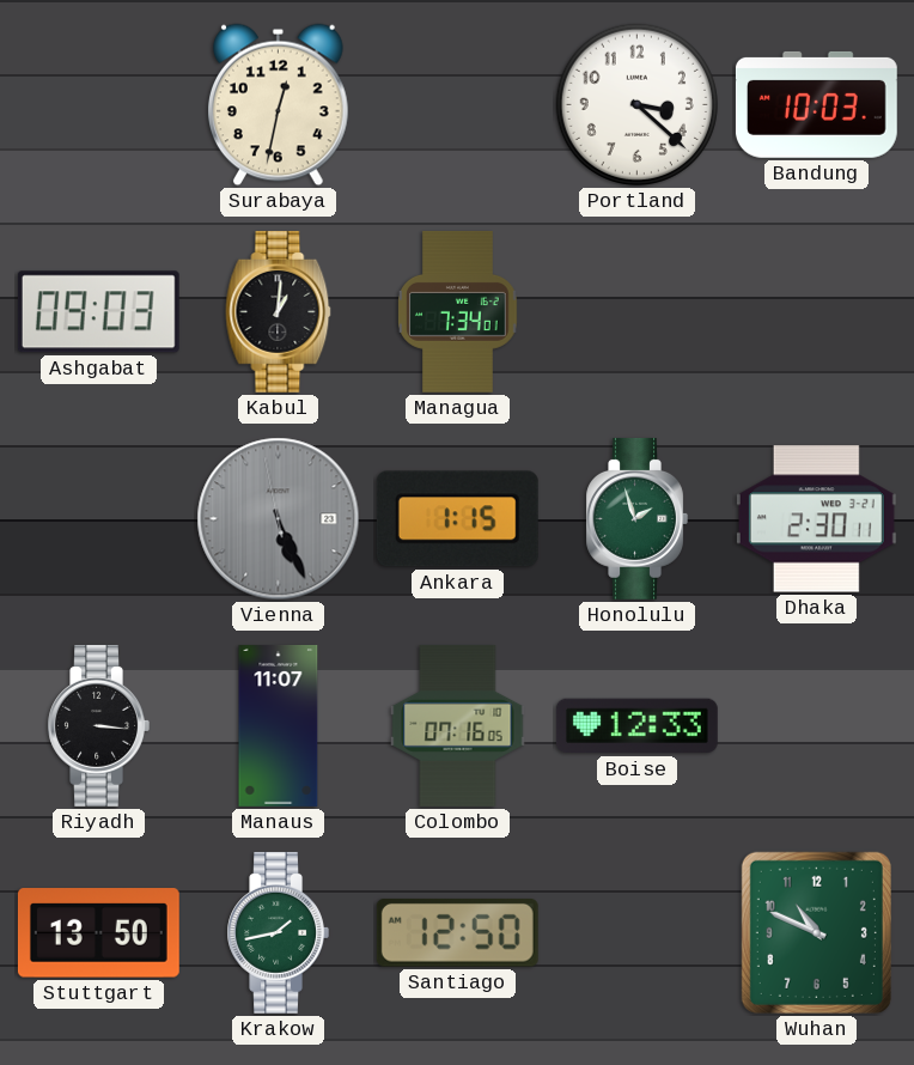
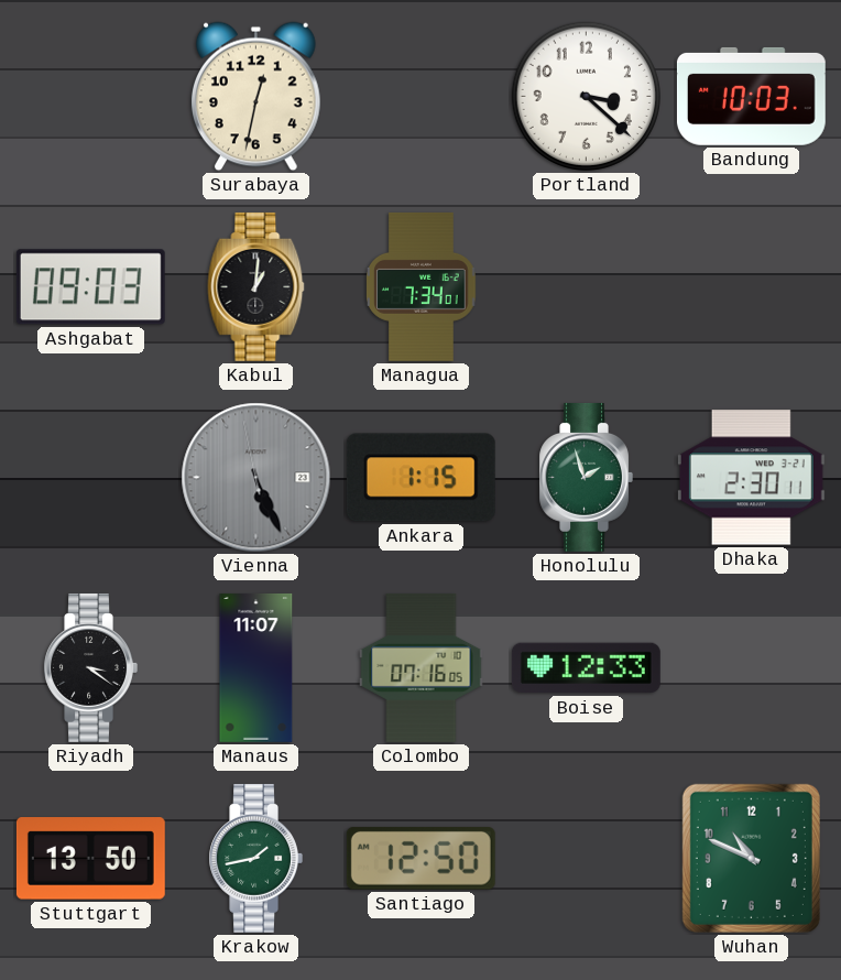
Riyadh: 3:16 -> 3:21 (90, 667)
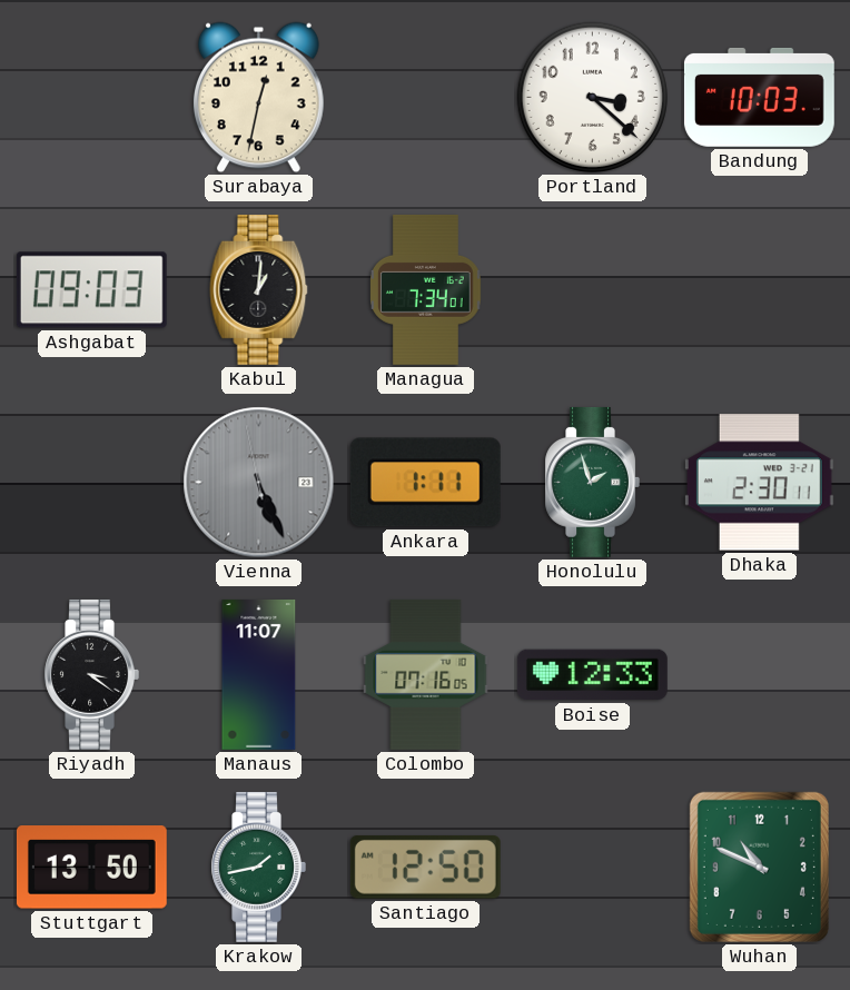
Ankara: 1:15 -> 1:11 (425, 483)
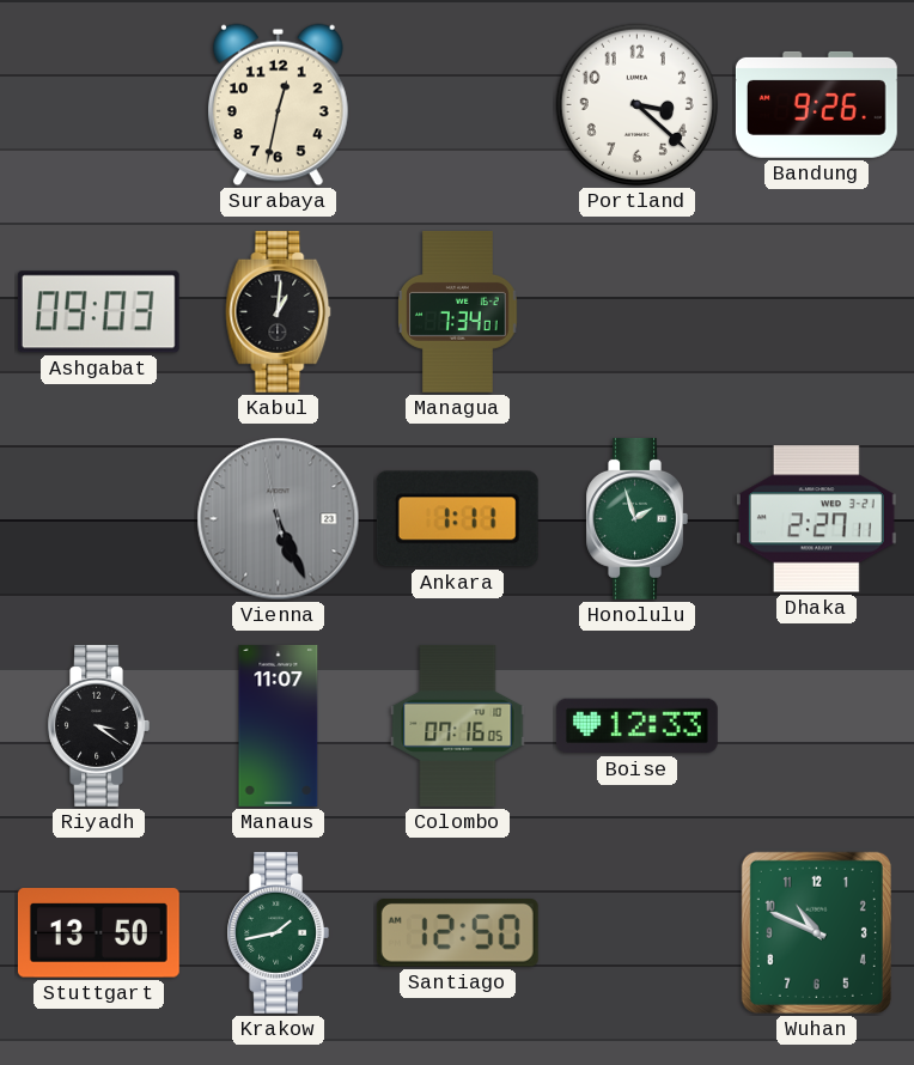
Bandung: 10:03 -> 9:26 (816, 104)
Dhaka: 2:30 -> 2:27 (816, 519)
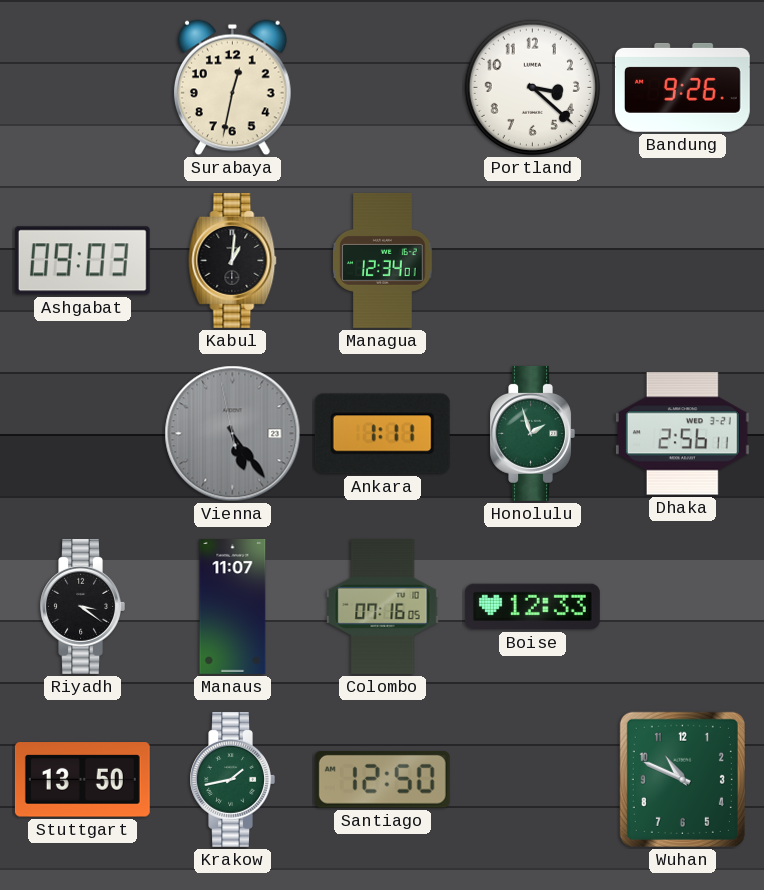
Managua: 7:34 -> 12:34 (383, 260)
Vienna: 5:25 -> 5:23 (233, 434)
Dhaka: 2:27 -> 2:56 (682, 434)
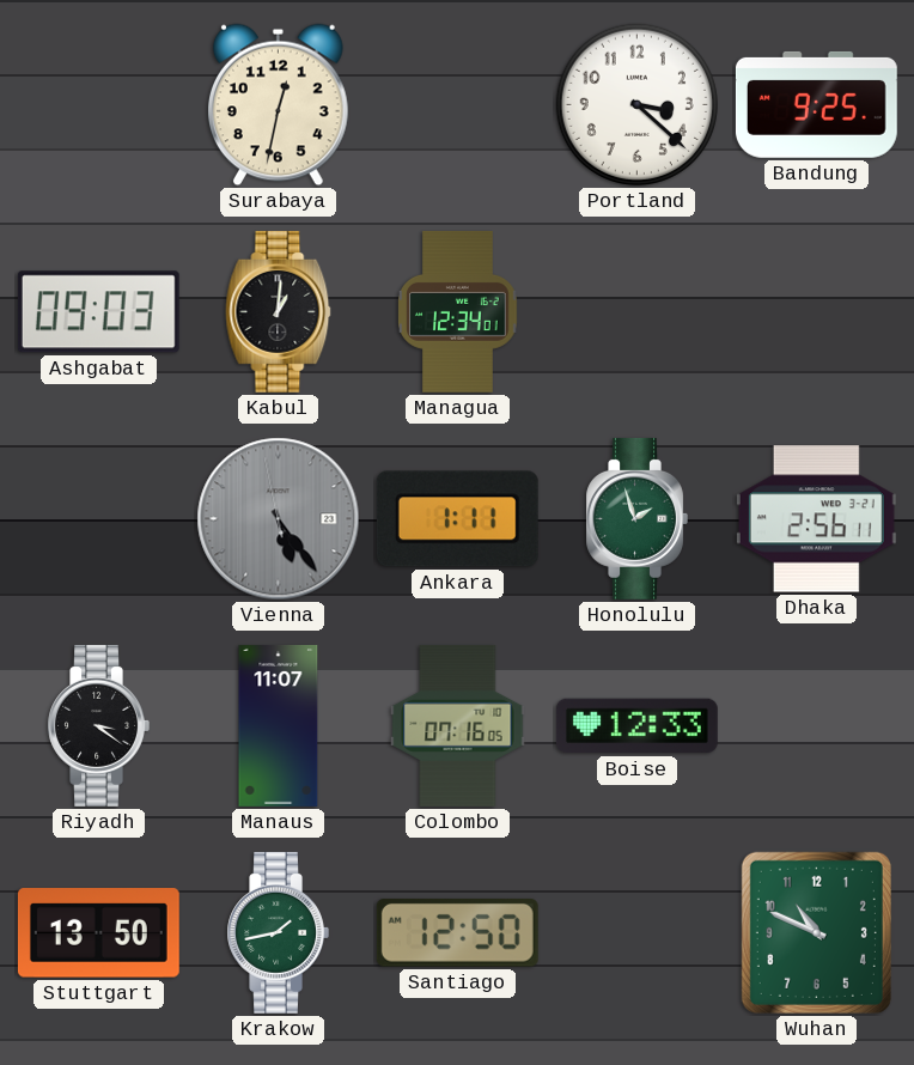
Bandung: 9:26 -> 9:25 (816, 104)
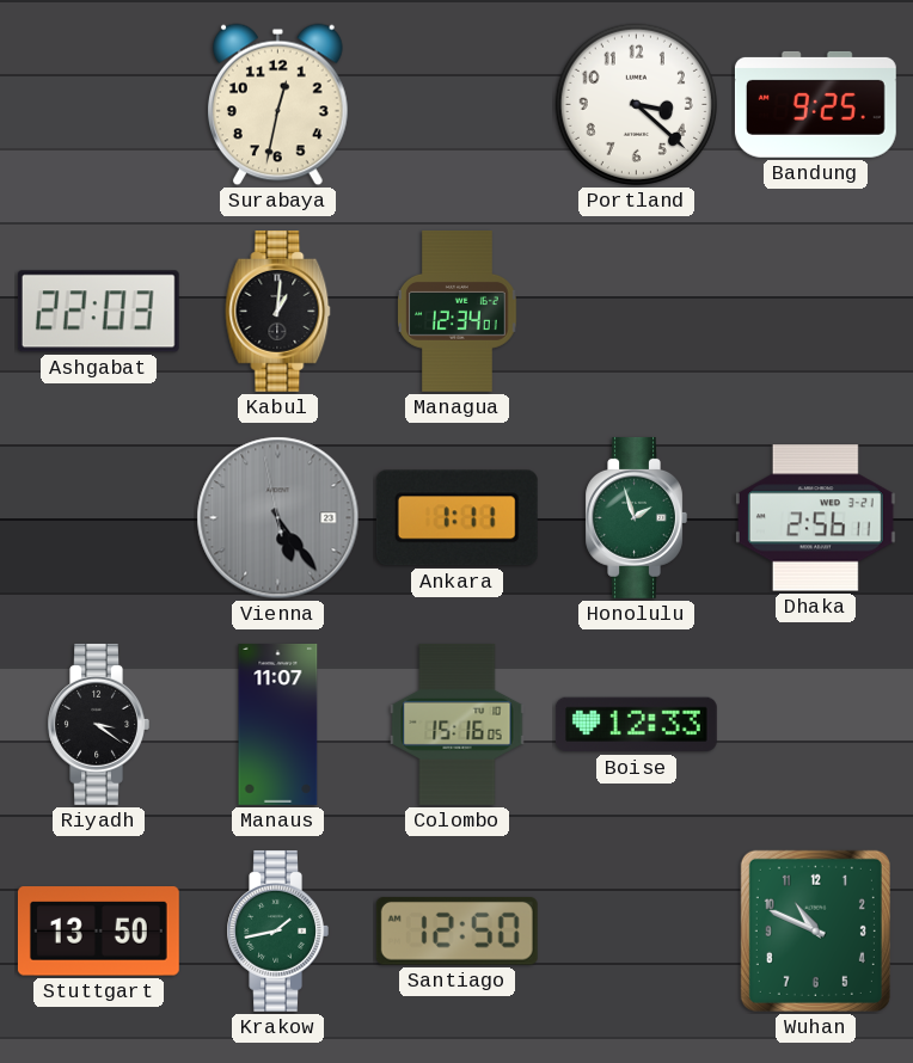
Ashgabat: 09:03 -> 22:03 (98, 312)
Colombo: 07:16 -> 15:16 (458, 724)
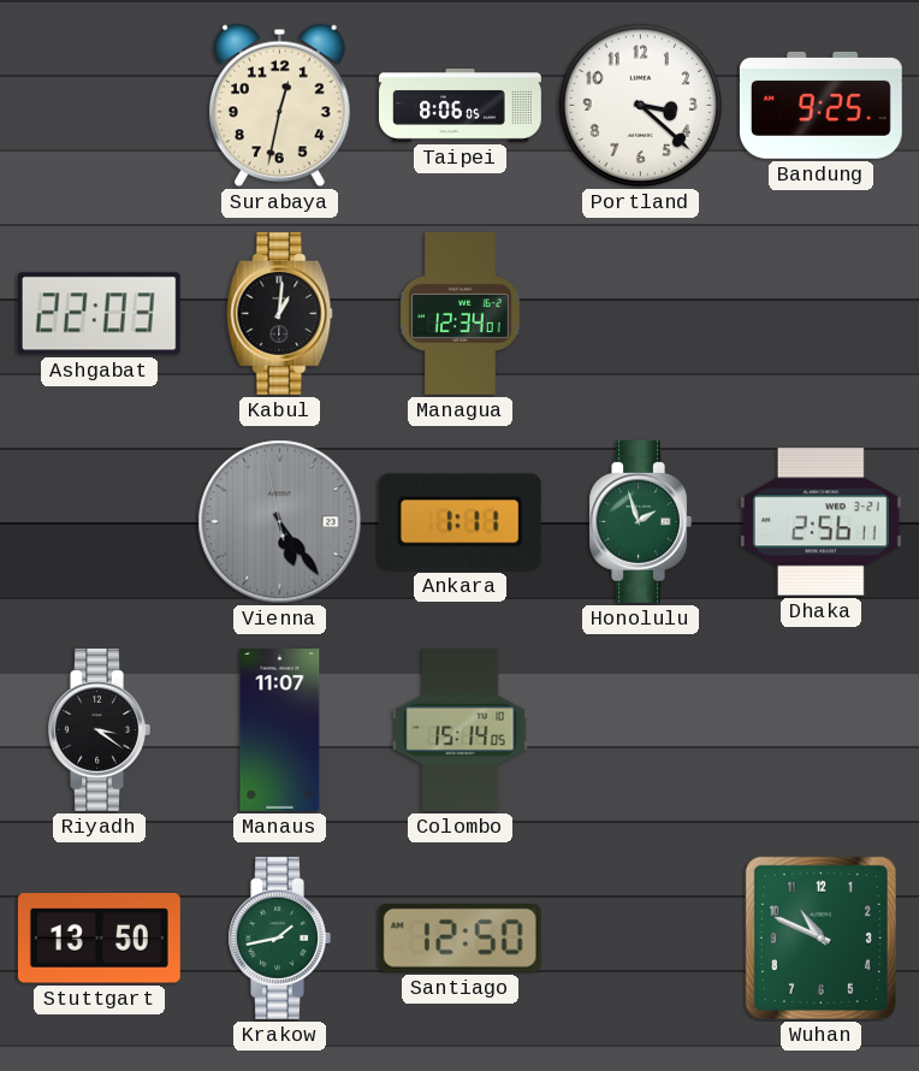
Taipei: none -> 8:06 (461, 106)
Colombo: 15:16 -> 15:14 (461, 729)
Boise: 12:33 -> none (636, 725)
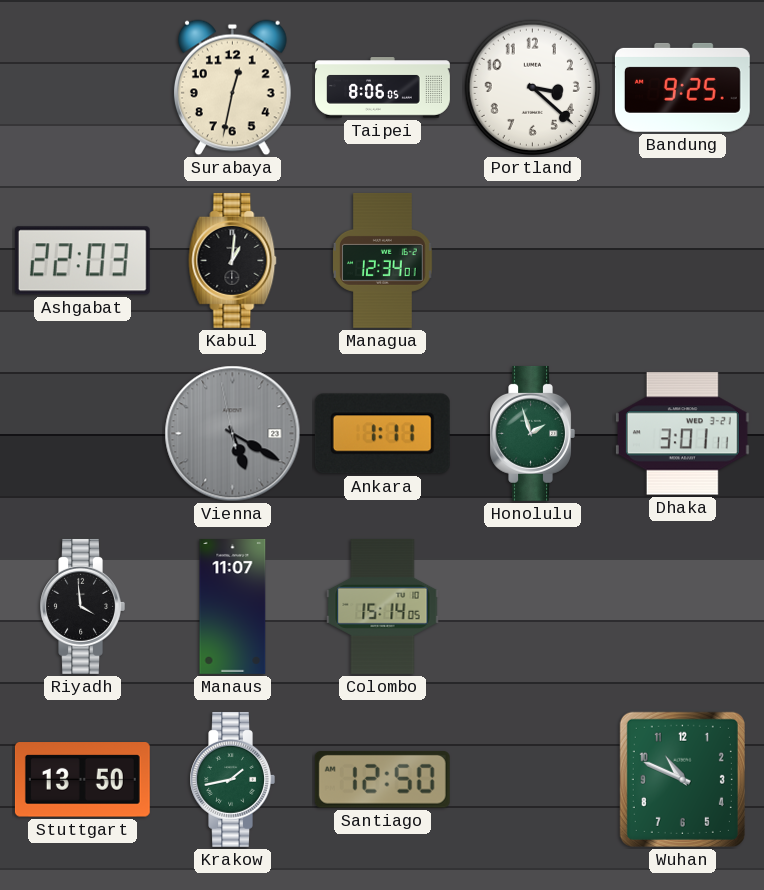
Vienna: 5:23 -> 5:19 (233, 434)
Dhaka: 2:56 -> 3:01 (682, 434)
Riyadh: 3:21 -> 3:59 (82, 606)
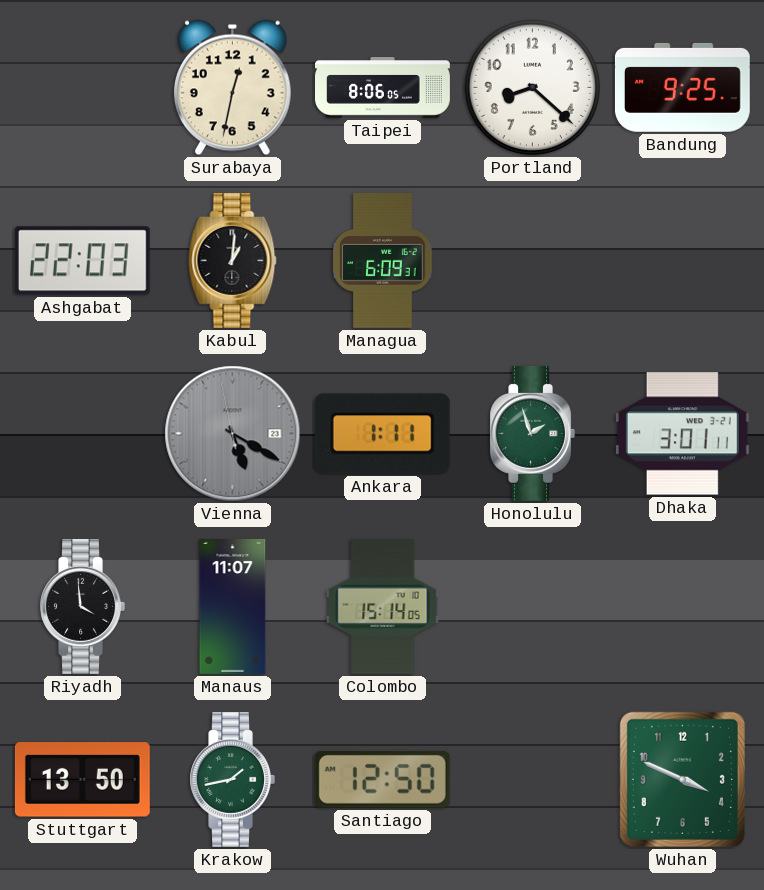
Portland: 3:22 -> 8:22 (532, 87)
Managua: 12:34 -> 6:09 (383, 260)
Wuhan: 10:49 -> 3:49 (682, 779)
